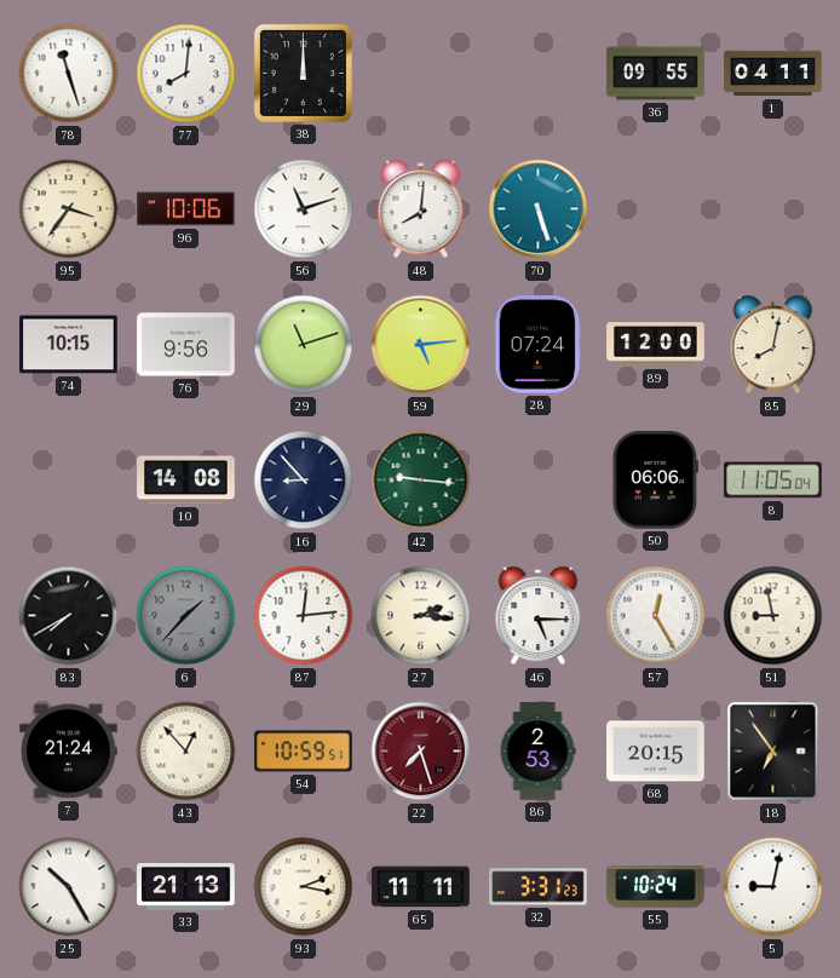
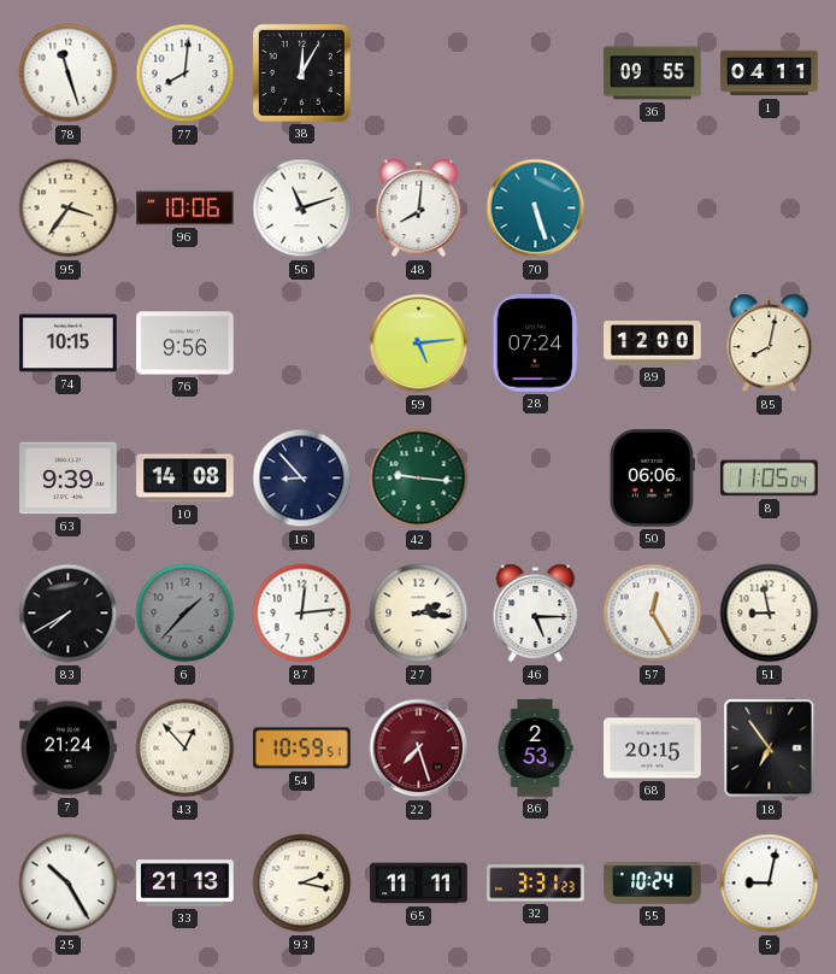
38: 12:00 -> 12:05 (301, 72)
29: 11:12 -> none (304, 345)
63: none -> 9:39 (69, 479)
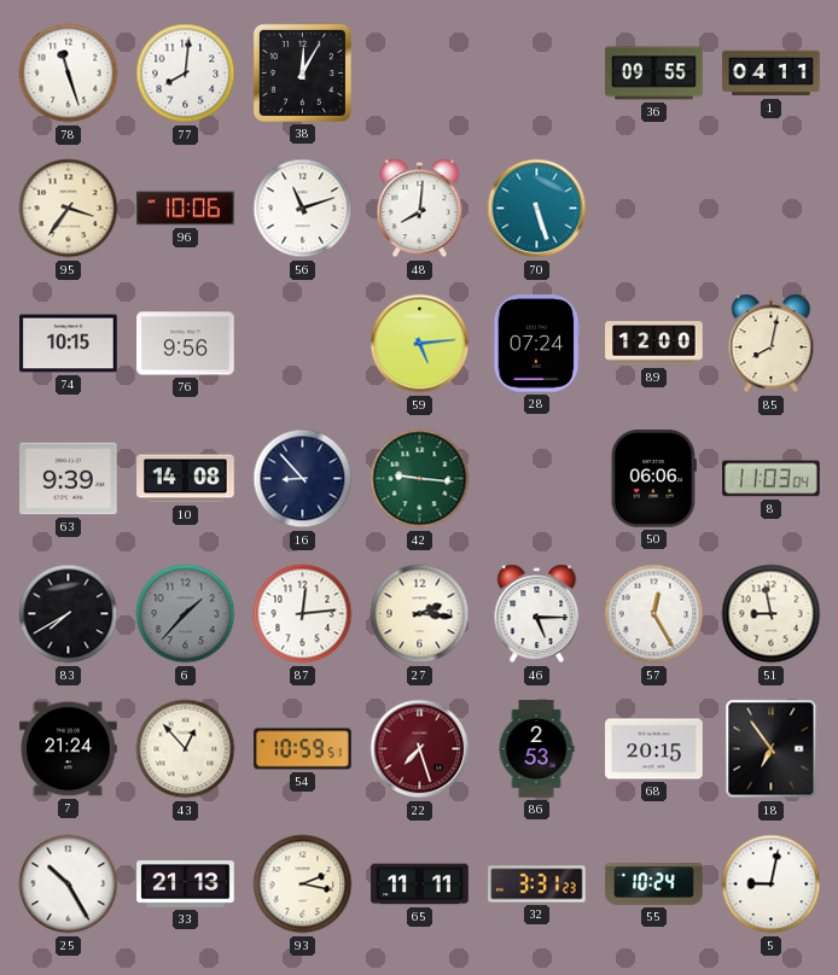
8: 11:05 -> 11:03 (772, 479)
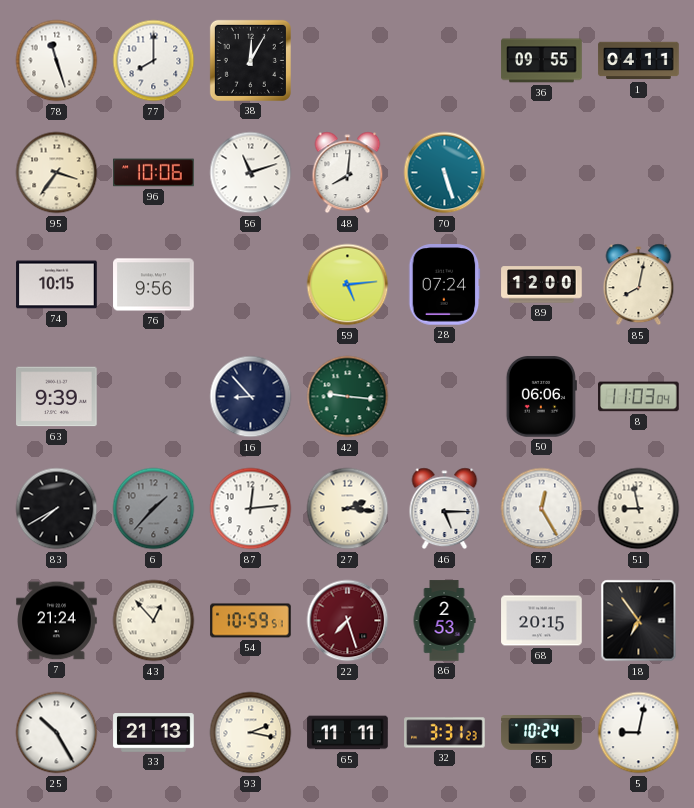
77: 8:01 -> 8:00 (154, 61)
10: 14:08 -> none (186, 479)
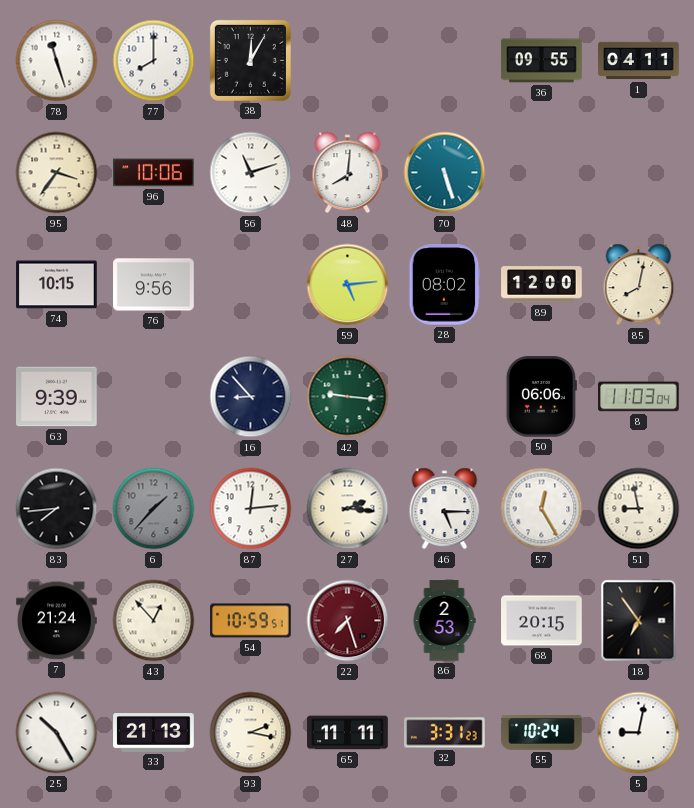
28: 07:24 -> 08:02 (445, 285)
83: 7:40 -> 7:44 (57, 509)
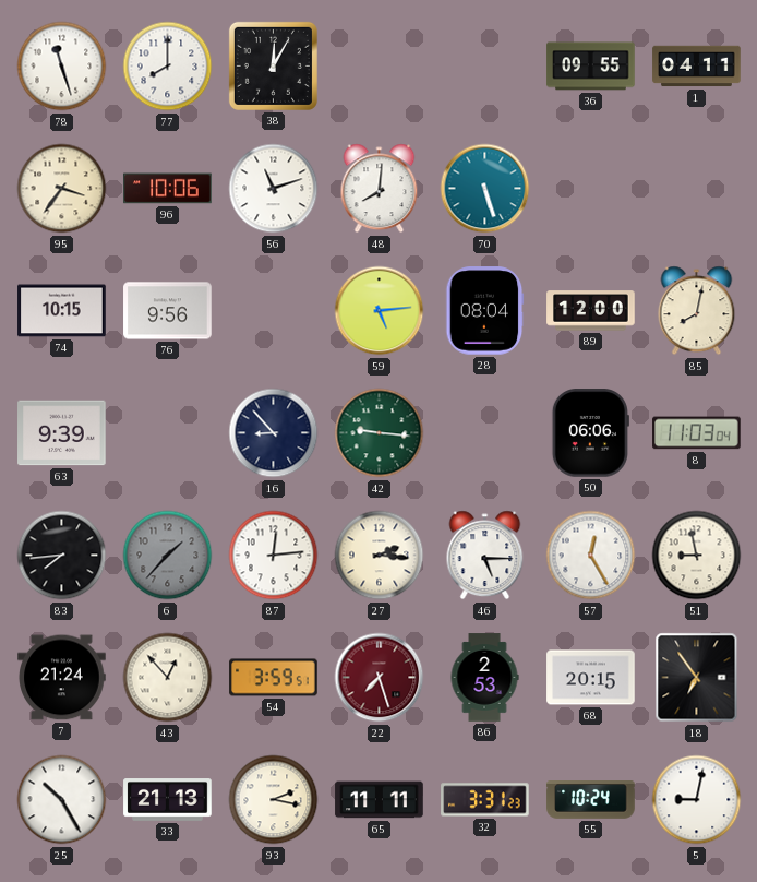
28: 08:02 -> 08:04 (485, 311)
54: 10:59 -> 3:59 (274, 678)
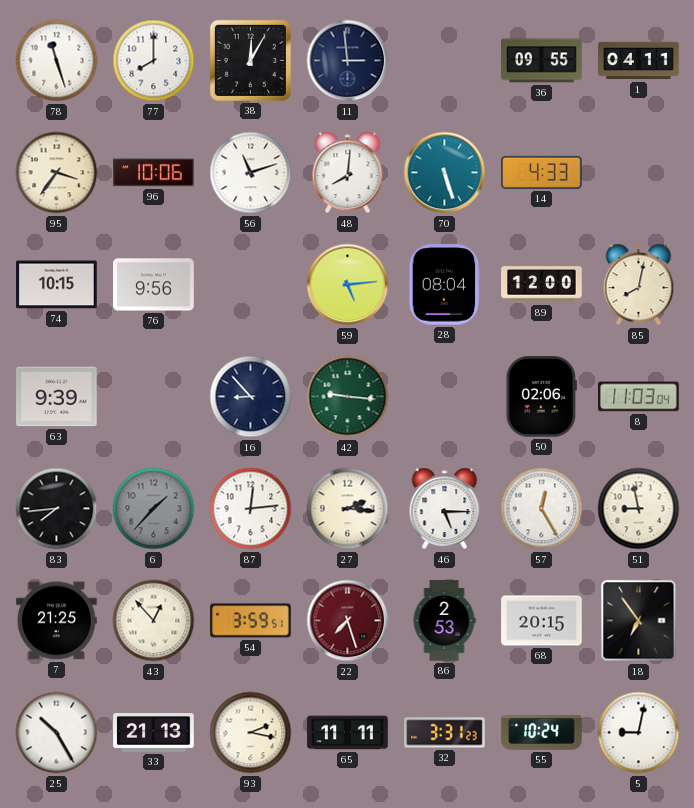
11: none -> 2:59 (348, 61)
14: none -> 4:33 (542, 172)
50: 06:06 -> 02:06 (541, 397)
7: 21:24 -> 21:25 (57, 621)
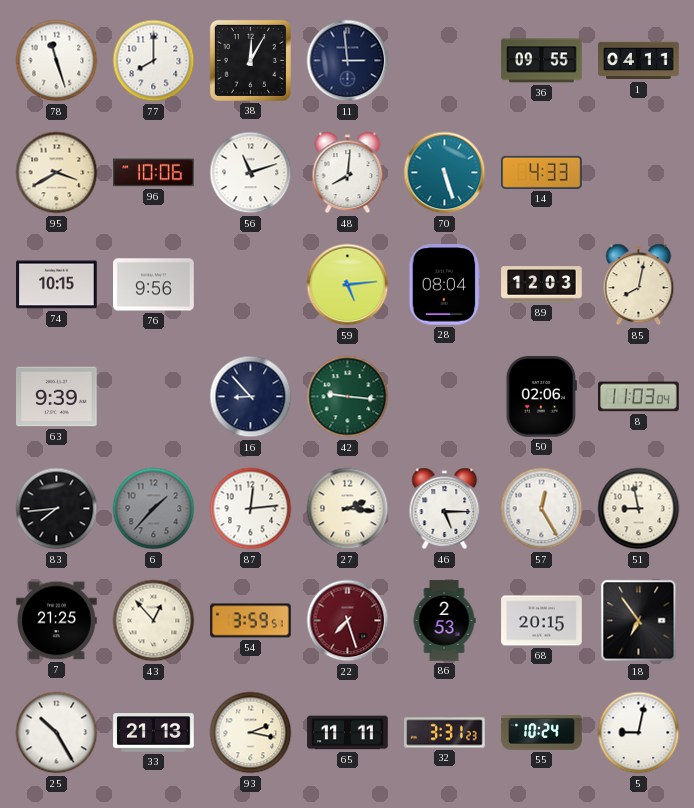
95: 3:36 -> 3:40 (57, 173)
89: 12:00 -> 12:03 (542, 285)
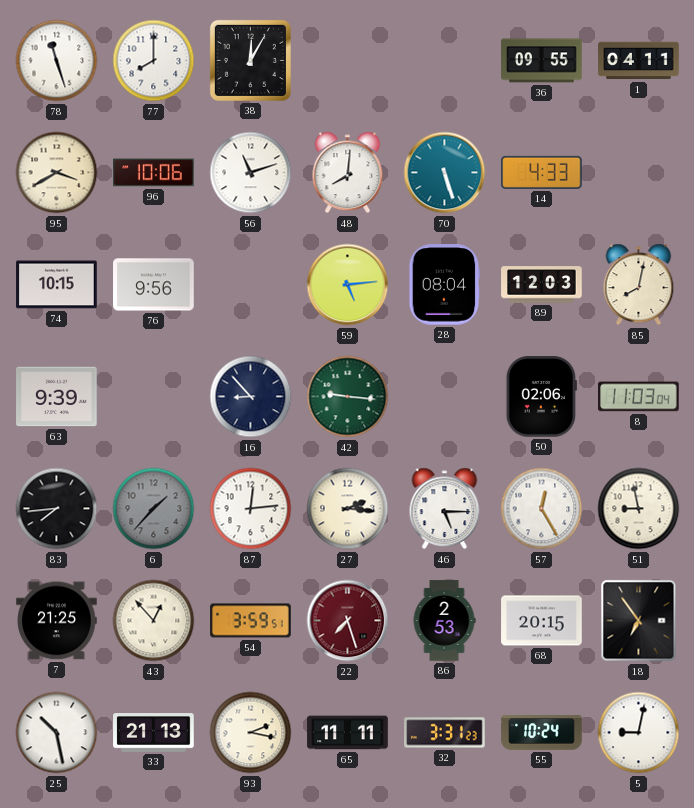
11: 2:59 -> none (348, 61)
25: 10:25 -> 10:28 (57, 733)
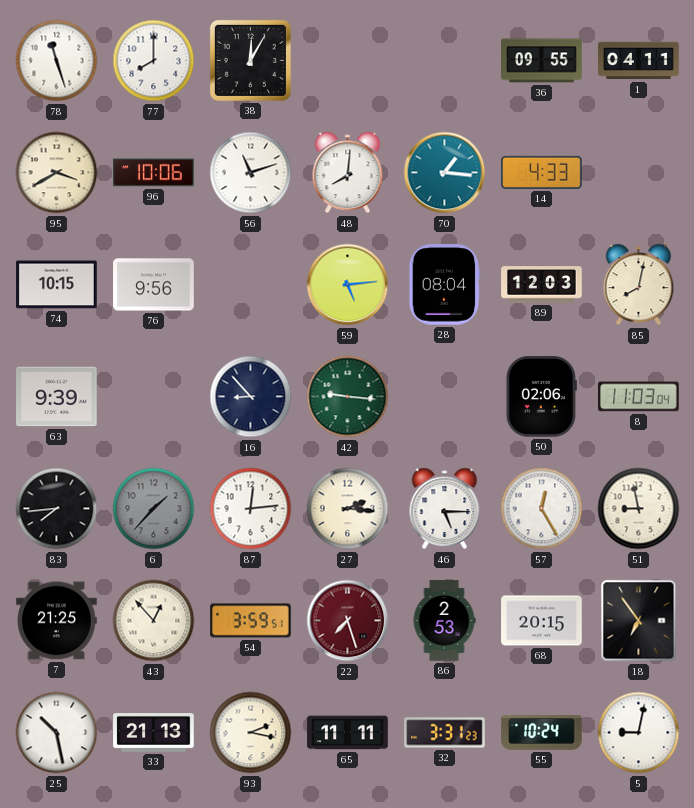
70: 5:27 -> 1:16 (445, 173)
